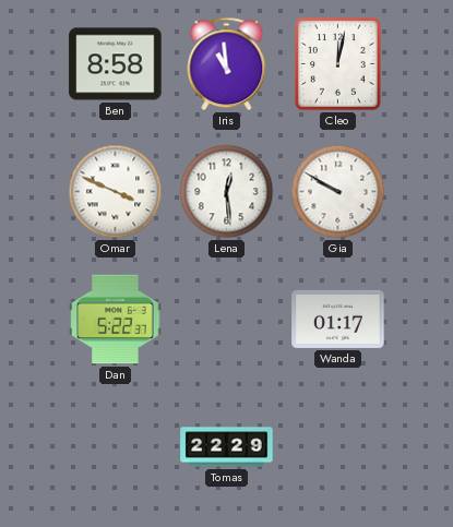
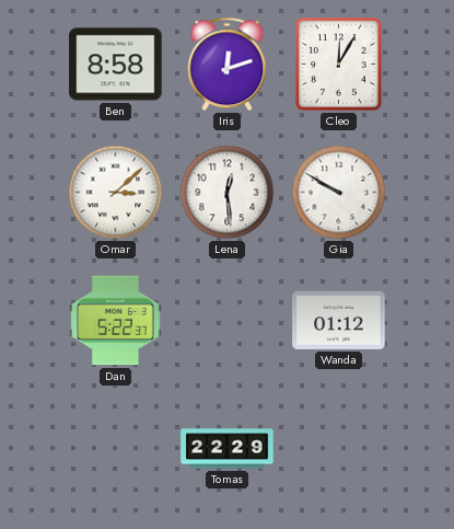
Iris: 10:59 -> 12:12 (228, 65)
Cleo: 12:02 -> 12:05 (339, 65)
Omar: 3:49 -> 3:08 (116, 193)
Wanda: 01:17 -> 01:12 (339, 320)
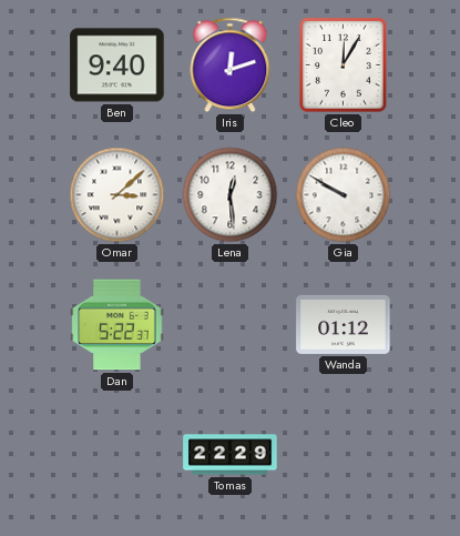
Ben: 8:58 -> 9:40 (117, 65)
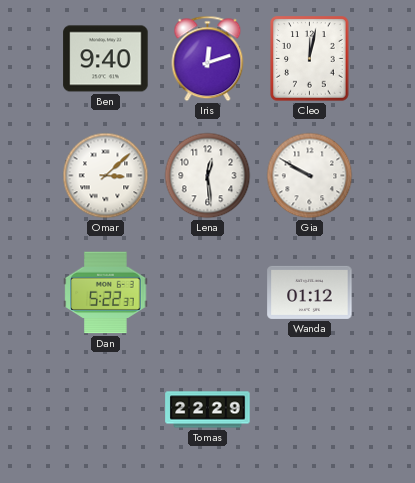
Cleo: 12:05 -> 12:02 (310, 59)
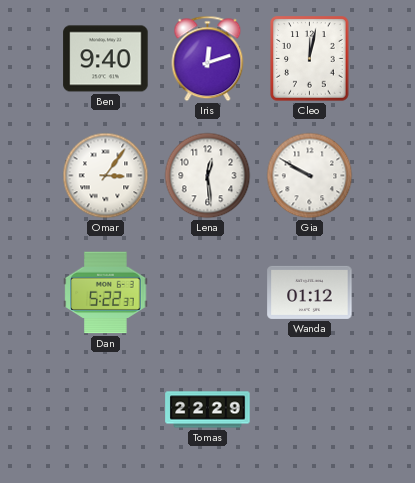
Omar: 3:08 -> 3:06 (106, 176)
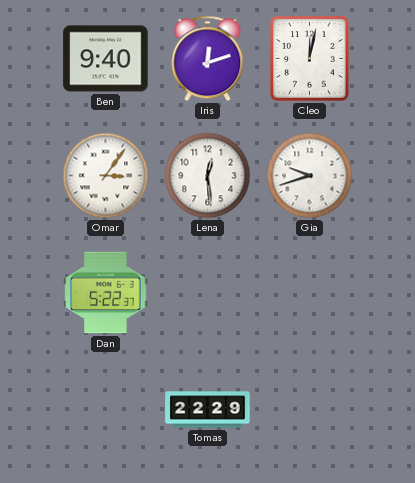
Gia: 9:50 -> 9:42 (310, 176)
Wanda: 01:12 -> none (310, 292)
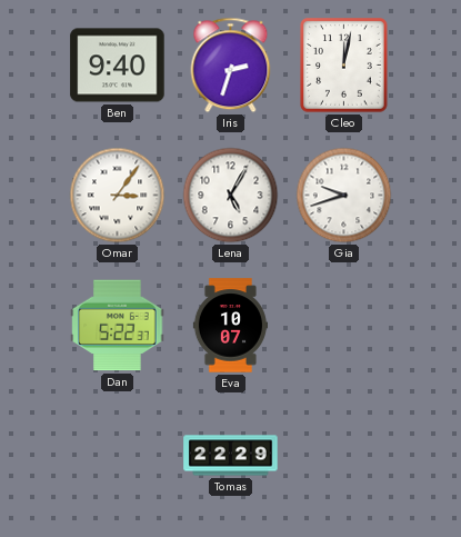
Iris: 12:12 -> 2:33 (231, 66)
Lena: 12:29 -> 5:05 (231, 196)
Eva: none -> 10:07 (230, 326)
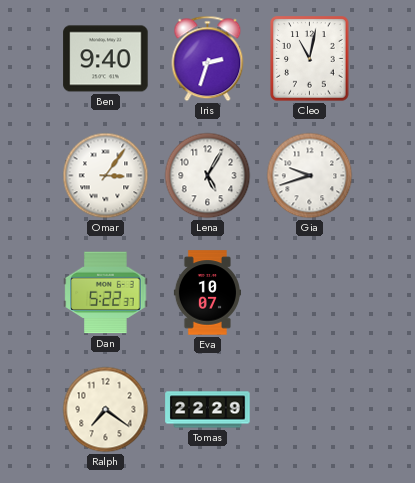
Cleo: 12:02 -> 11:02 (310, 59)
Ralph: none -> 7:21 (106, 410)
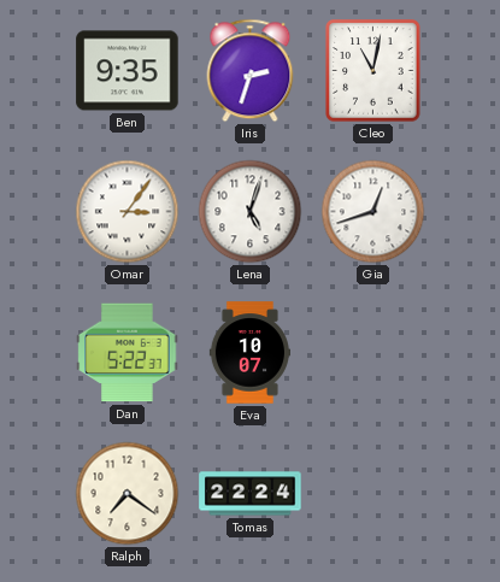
Ben: 9:40 -> 9:35 (128, 71)
Lena: 5:05 -> 5:03 (251, 212)
Gia: 9:42 -> 12:42 (373, 212)
Tomas: 22:29 -> 22:24 (251, 494)
